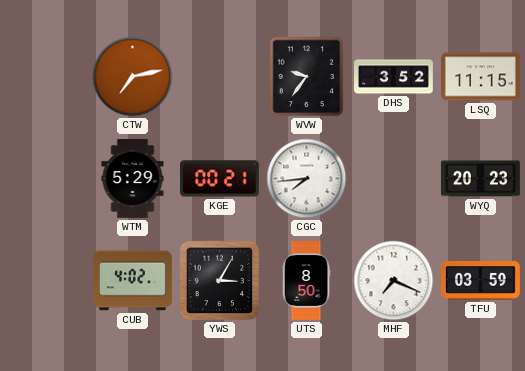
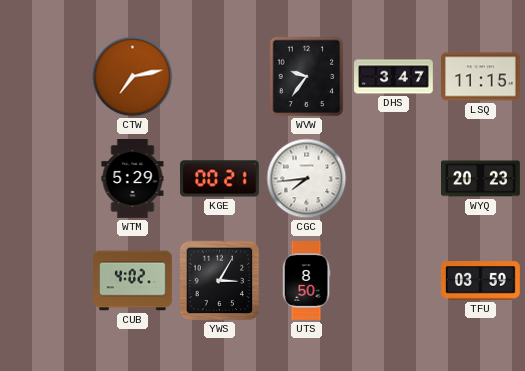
DHS: 3:52 -> 3:47 (394, 77)
MHF: 7:19 -> none (394, 281)
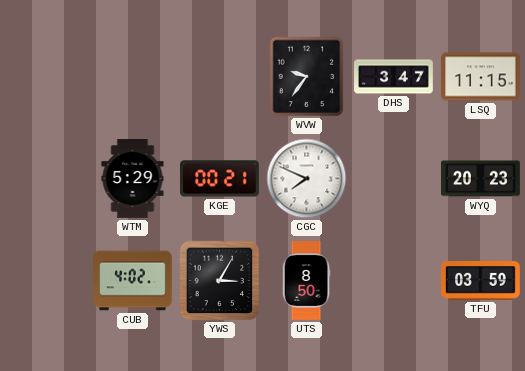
CTW: 7:13 -> none (133, 77)
CGC: 7:44 -> 7:49 (307, 179)
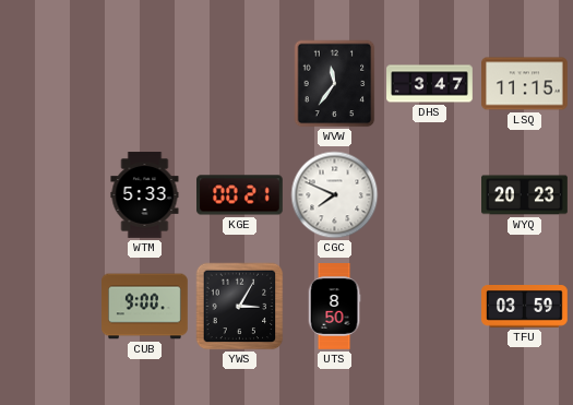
WVW: 9:36 -> 11:36 (335, 84)
WTM: 5:29 -> 5:33 (145, 195)
CUB: 4:02 -> 9:00 (145, 307)
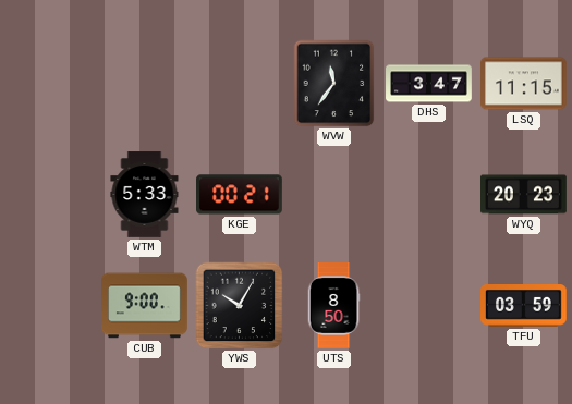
CGC: 7:49 -> none (335, 195)
YWS: 3:05 -> 10:05 (240, 306)
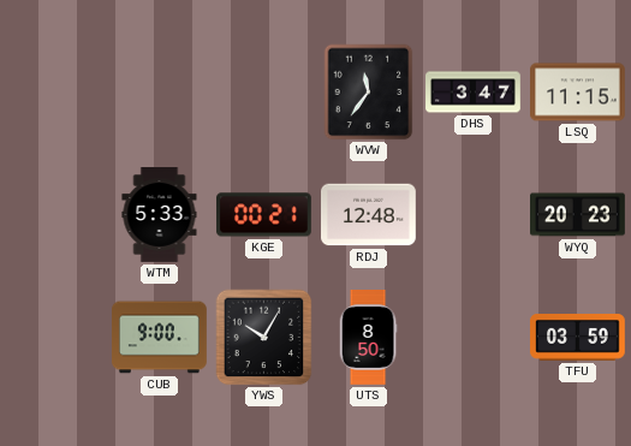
RDJ: none -> 12:48 (369, 215)
